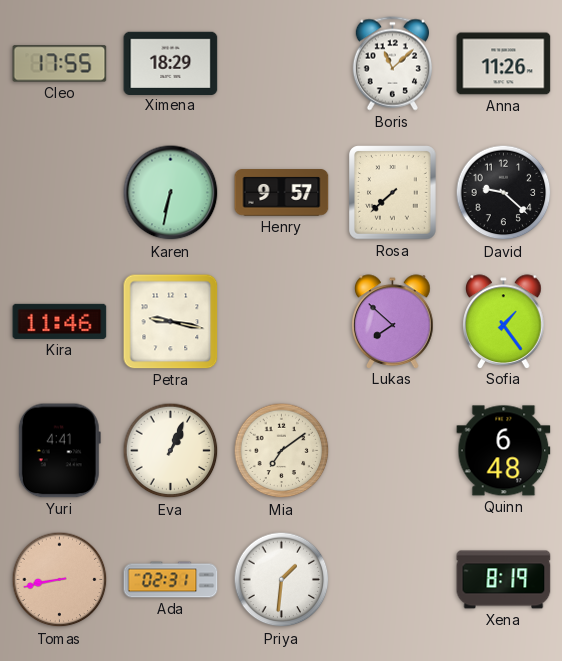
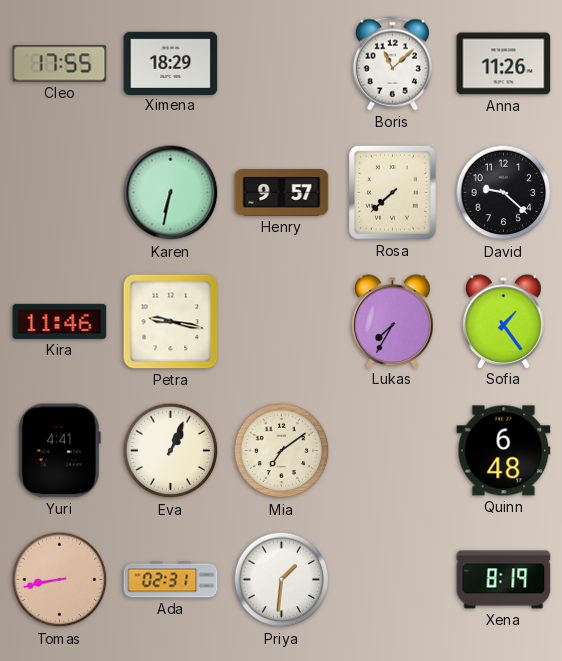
Lukas: 7:52 -> 7:35 (393, 321)
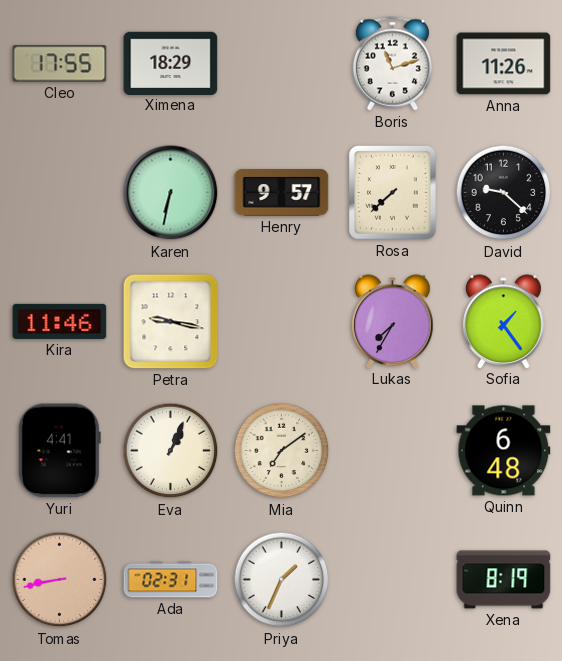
Boris: 11:08 -> 11:12 (392, 64)
Priya: 1:31 -> 1:34 (282, 580)
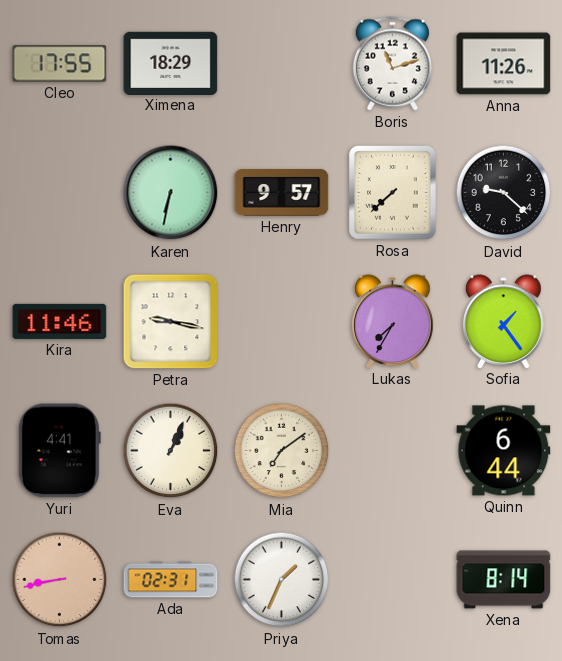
Quinn: 6:48 -> 6:44 (504, 451)
Xena: 8:19 -> 8:14 (504, 580)
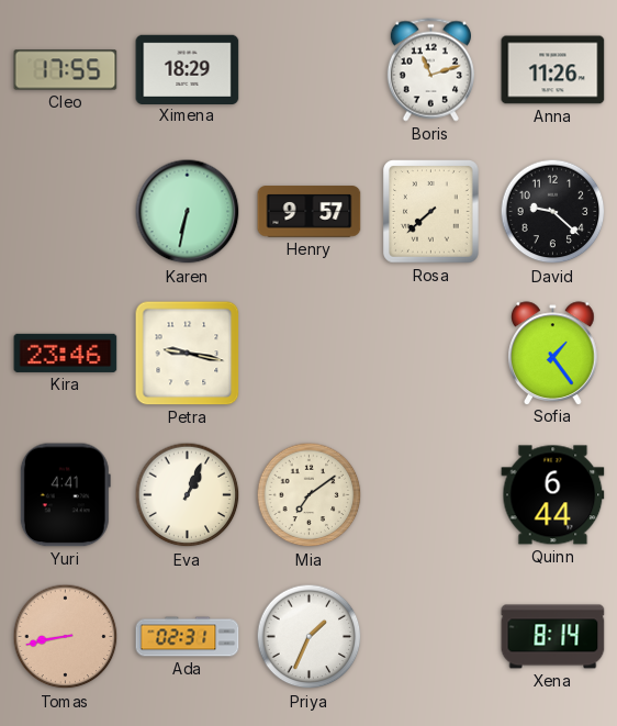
Kira: 11:46 -> 23:46 (66, 353)
Lukas: 7:35 -> none (393, 321)
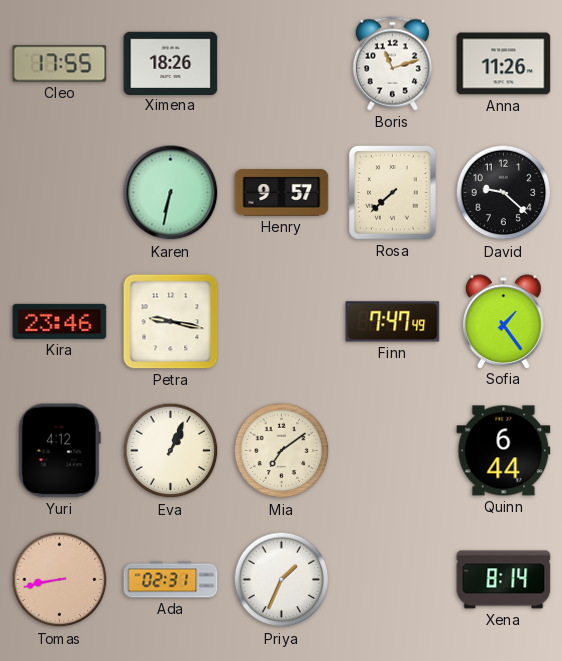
Ximena: 18:29 -> 18:26 (171, 63)
Finn: none -> 7:47 (393, 322)
Yuri: 4:41 -> 4:12 (59, 451)
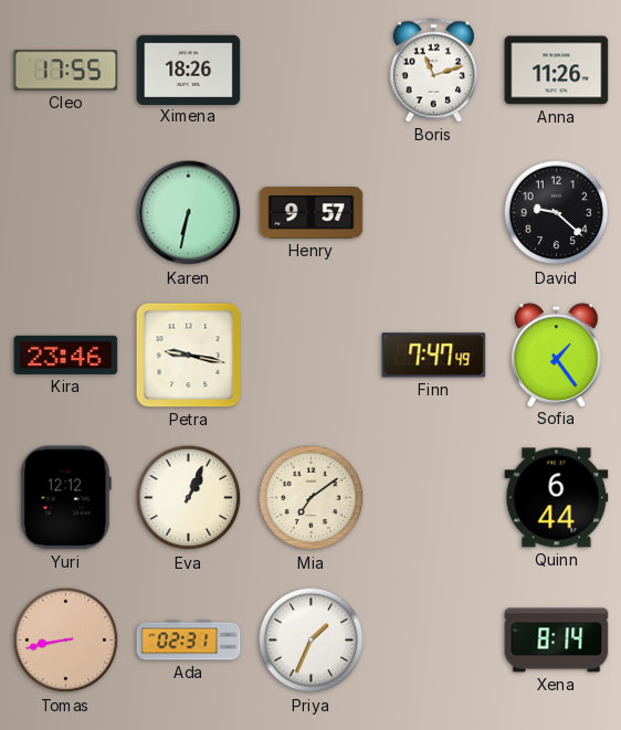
Rosa: 7:38 -> none (393, 193)
Yuri: 4:12 -> 12:12 (65, 498)
